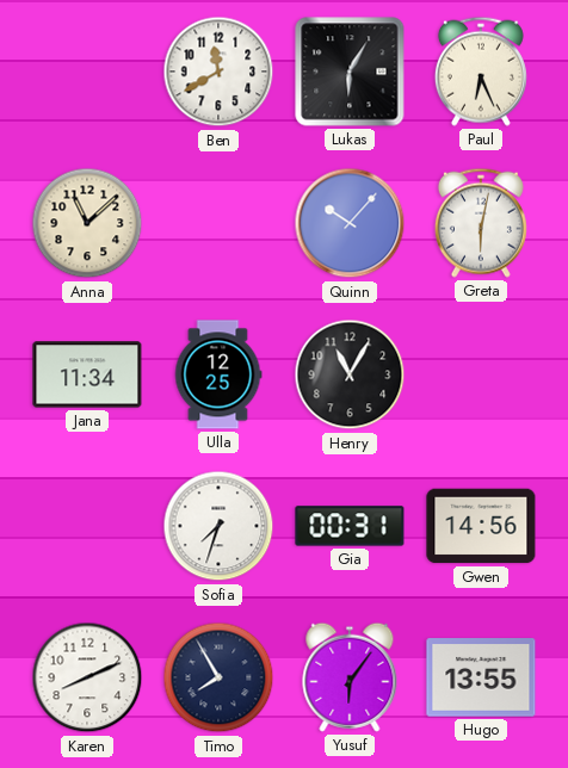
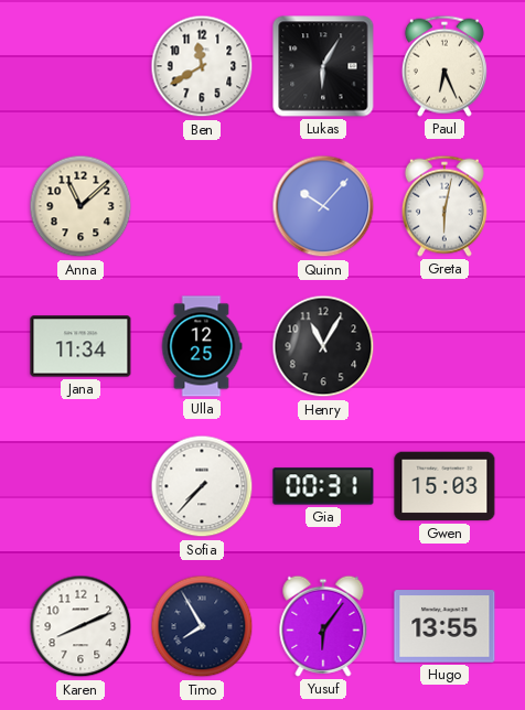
Sofia: 7:33 -> 7:37 (202, 486)
Gwen: 14:56 -> 15:03 (444, 486)
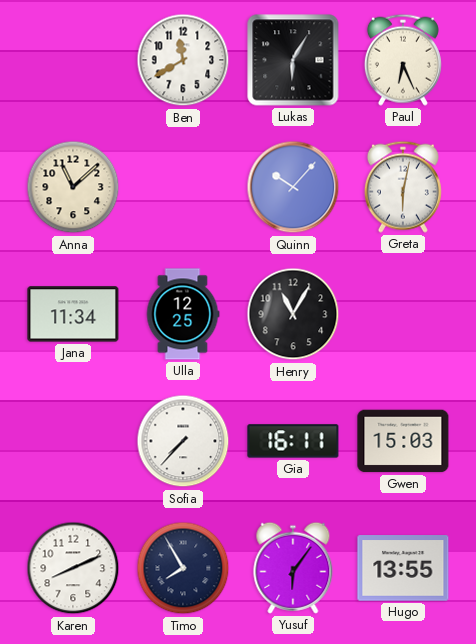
Gia: 00:31 -> 16:11 (293, 441)
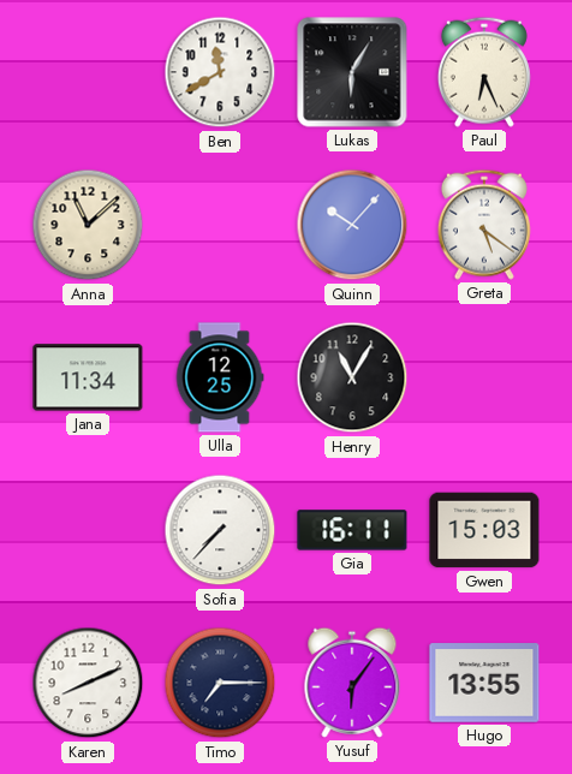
Greta: 6:02 -> 5:21 (484, 225)
Timo: 7:55 -> 7:15 (220, 683)
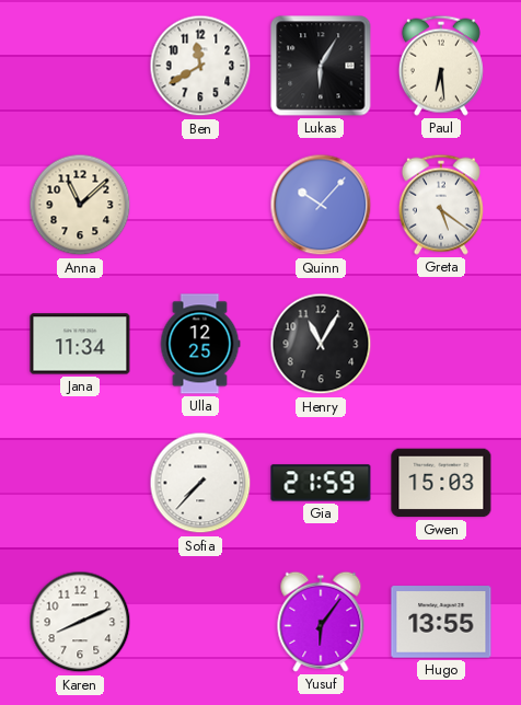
Paul: 6:26 -> 6:29 (441, 66)
Gia: 16:11 -> 21:59 (321, 483)
Timo: 7:15 -> none (220, 683)
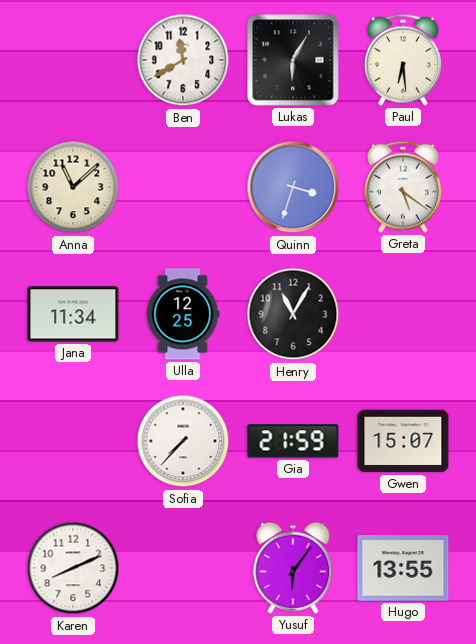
Quinn: 10:07 -> 3:33 (293, 187)
Gwen: 15:03 -> 15:07 (403, 441)
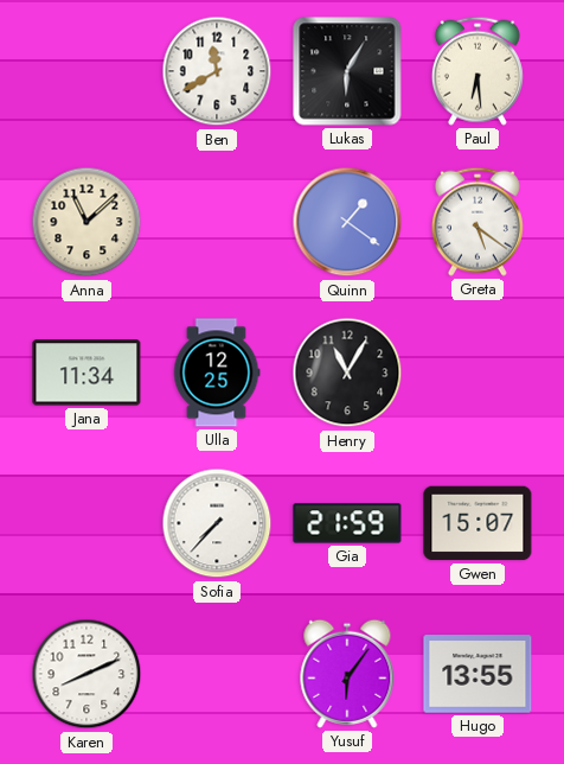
Quinn: 3:33 -> 1:21 (347, 222)
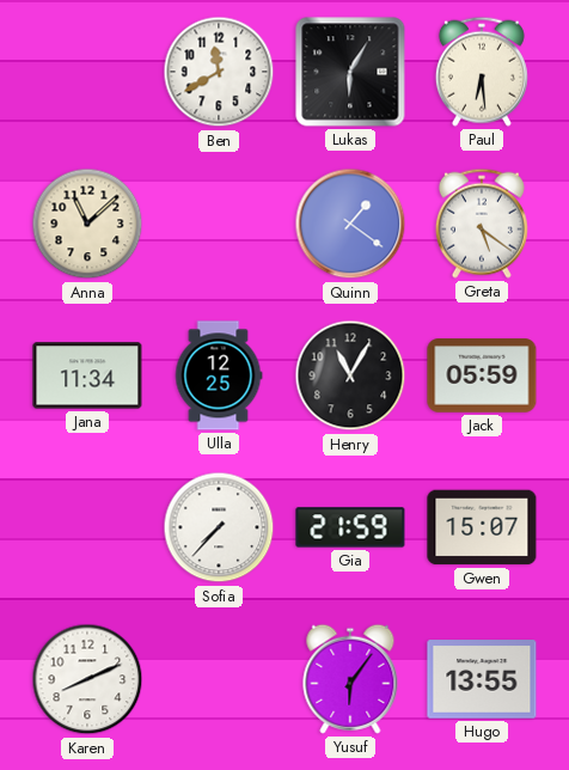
Jack: none -> 05:59 (482, 375)
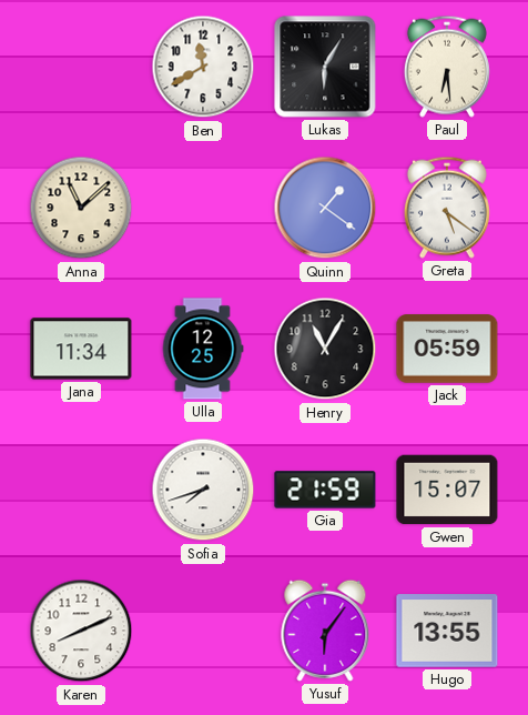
Sofia: 7:37 -> 7:42 (203, 490)
